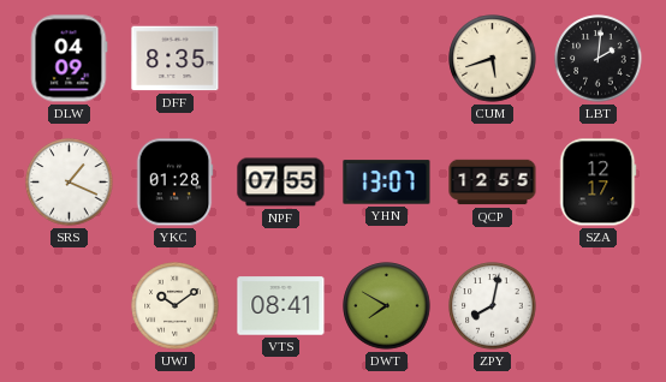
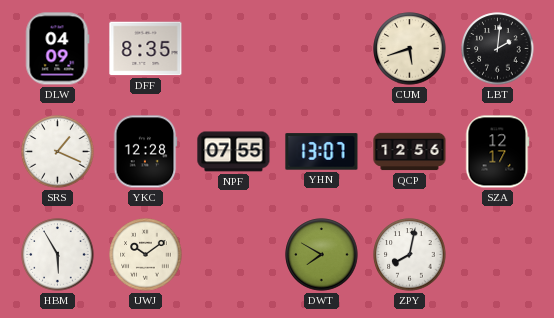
YKC: 01:28 -> 12:28 (145, 152)
QCP: 12:55 -> 12:56 (410, 152)
HBM: none -> 5:55 (58, 255)
VTS: 08:41 -> none (281, 306)
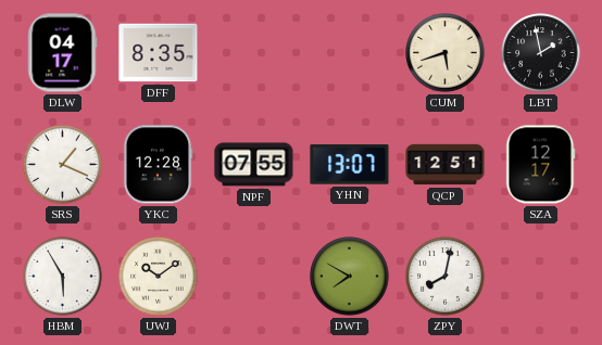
DLW: 04:09 -> 04:17 (62, 53)
LBT: 2:01 -> 1:58 (541, 53)
QCP: 12:56 -> 12:51 (446, 165)
